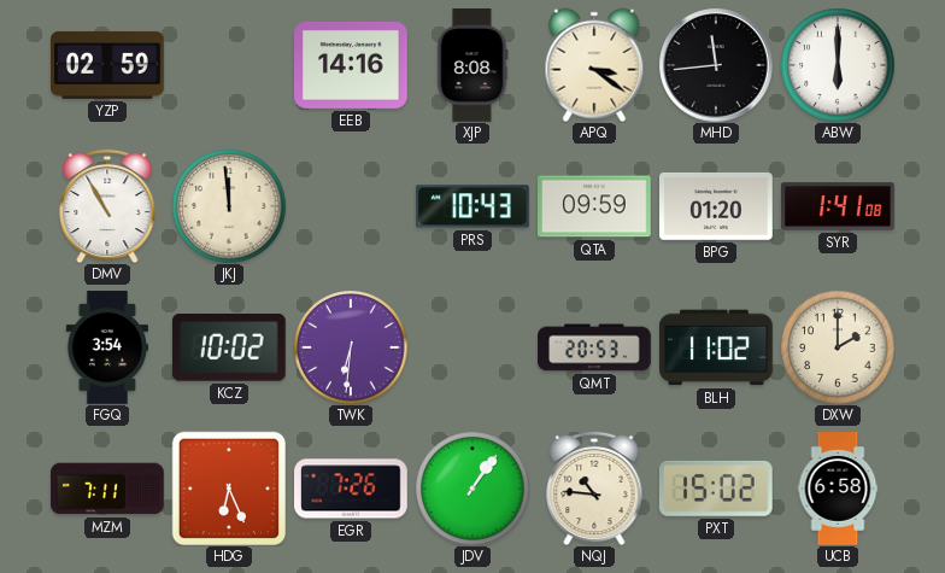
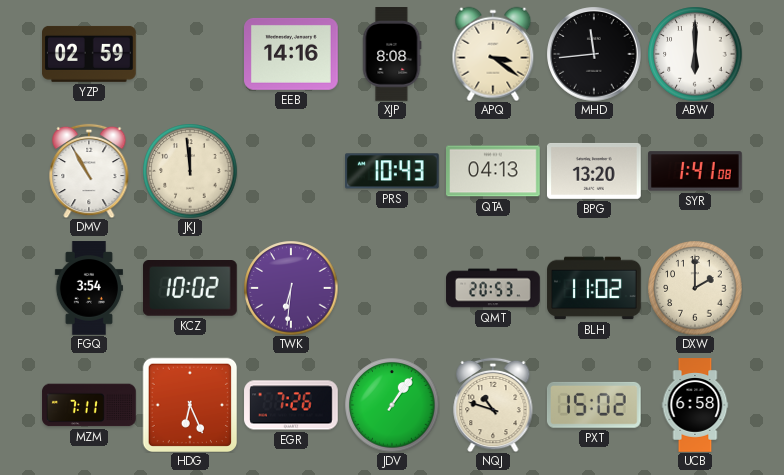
QTA: 09:59 -> 04:13 (494, 171)
BPG: 01:20 -> 13:20 (595, 171)
NQJ: 10:46 -> 10:48 (493, 405)
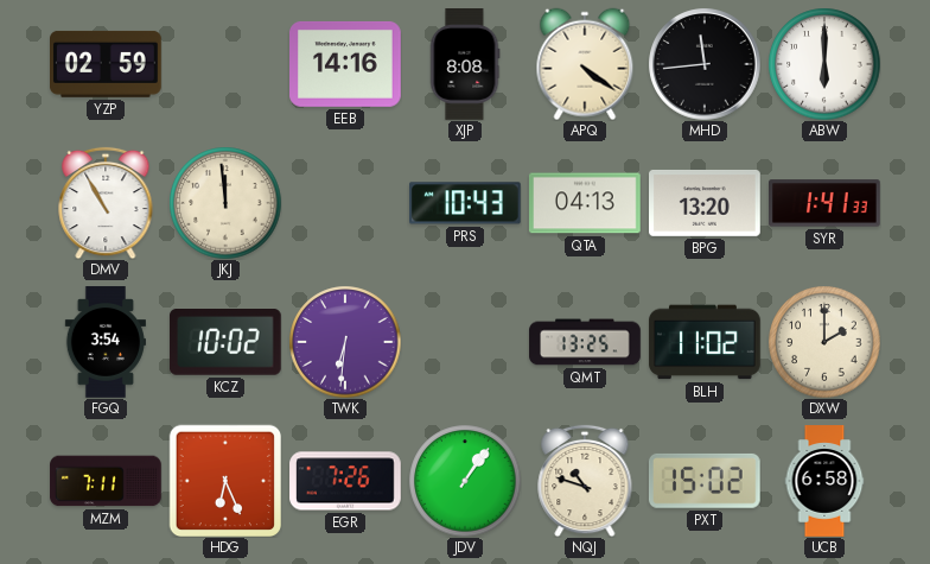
APQ: 3:21 -> 4:21 (585, 64)
SYR: 1:41:08 -> 1:41:33 (826, 203)
QMT: 20:53 -> 13:25 (585, 342)
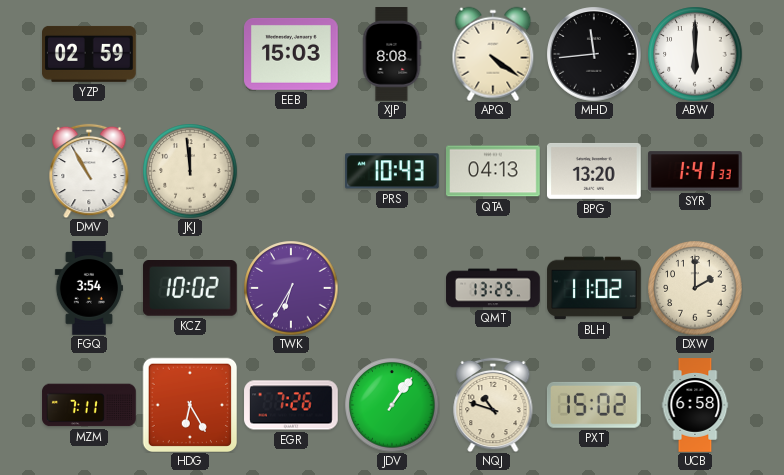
EEB: 14:16 -> 15:03 (292, 54)
TWK: 6:31 -> 6:35 (291, 288)
HDG: 6:26 -> 6:25 (190, 405)
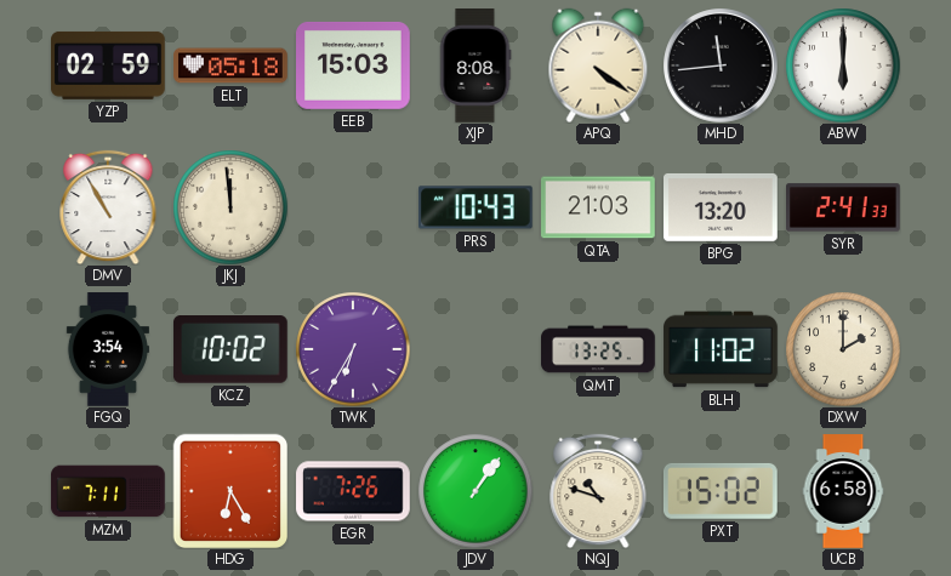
ELT: none -> 05:18 (230, 65)
QTA: 04:13 -> 21:03 (599, 207)
SYR: 1:41 -> 2:41 (844, 207)
